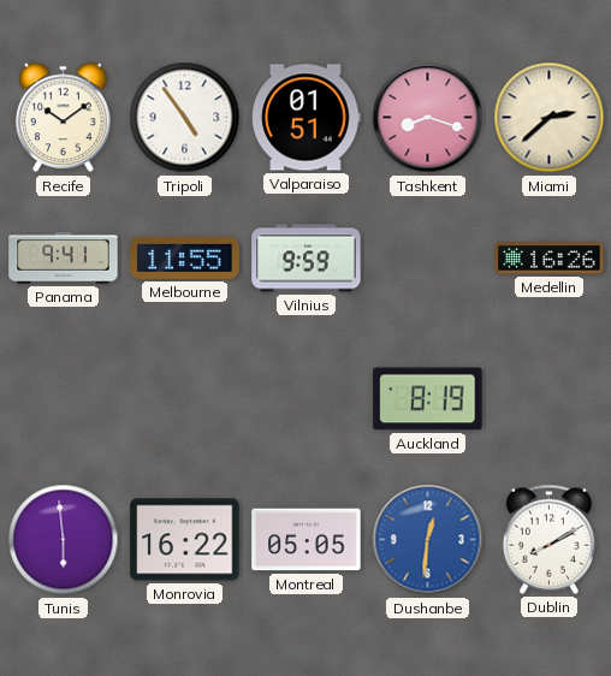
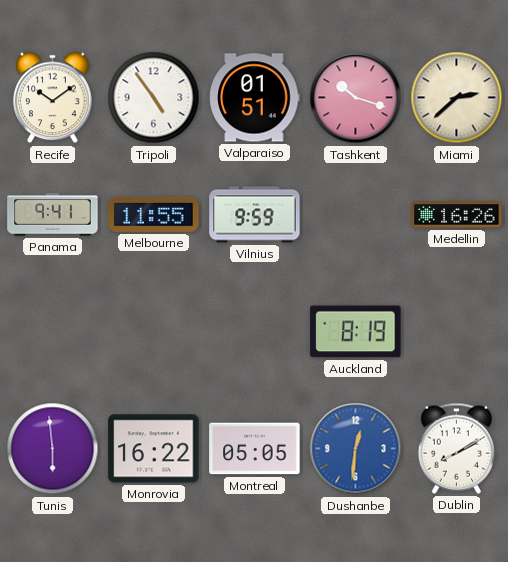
Tashkent: 8:18 -> 10:18 (356, 98)
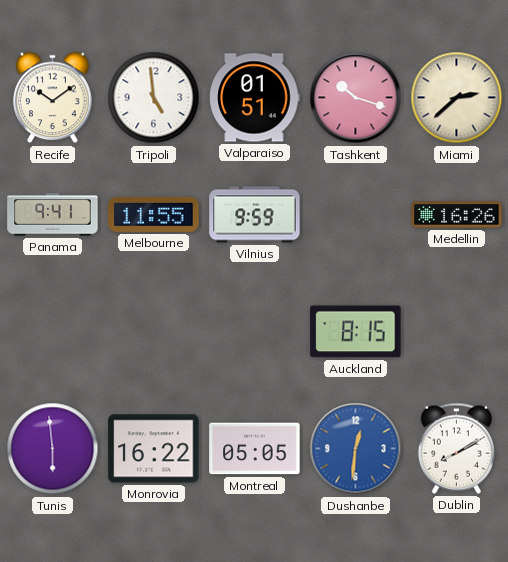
Tripoli: 4:54 -> 4:59 (154, 98)
Auckland: 8:19 -> 8:15 (356, 332)
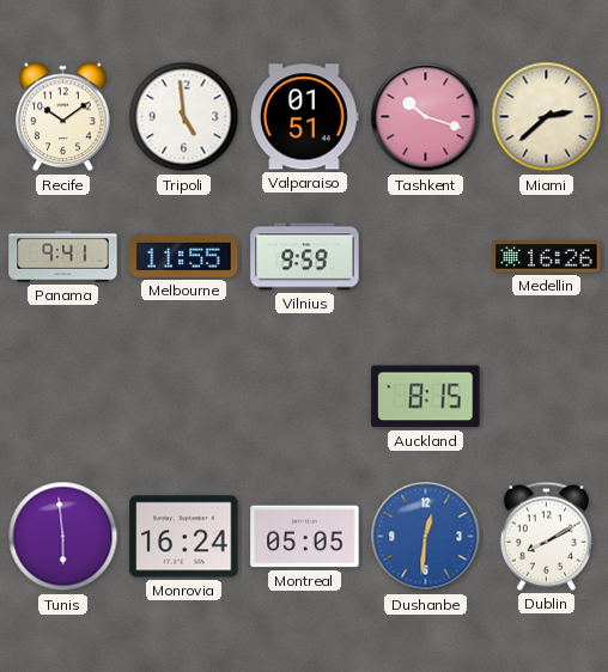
Monrovia: 16:22 -> 16:24 (184, 537)
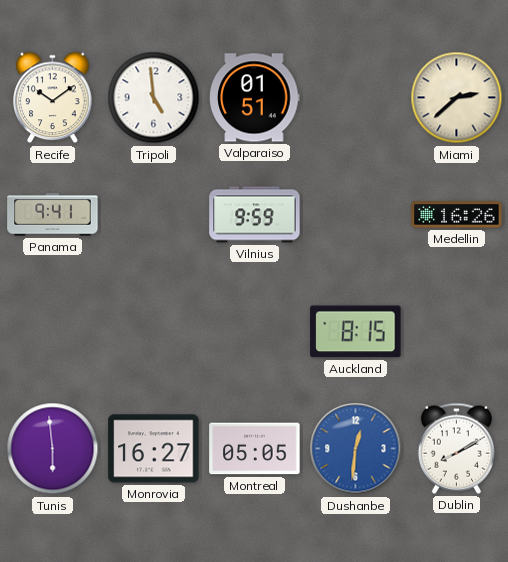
Tashkent: 10:18 -> none (426, 117)
Melbourne: 11:55 -> none (184, 256)
Monrovia: 16:24 -> 16:27 (154, 449)
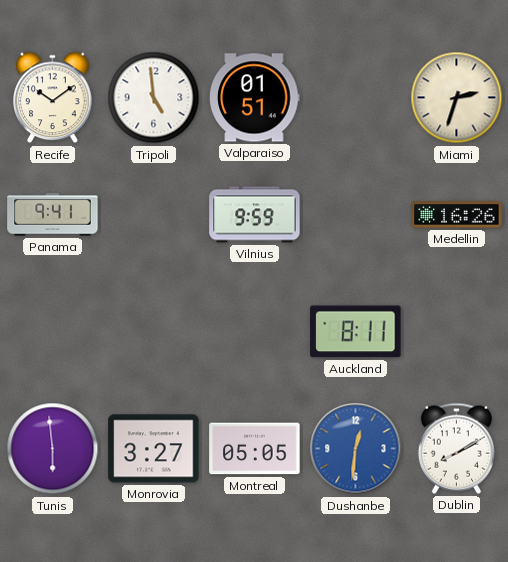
Miami: 2:38 -> 2:33 (457, 98)
Auckland: 8:15 -> 8:11 (356, 332)
Monrovia: 16:27 -> 3:27 (154, 449)
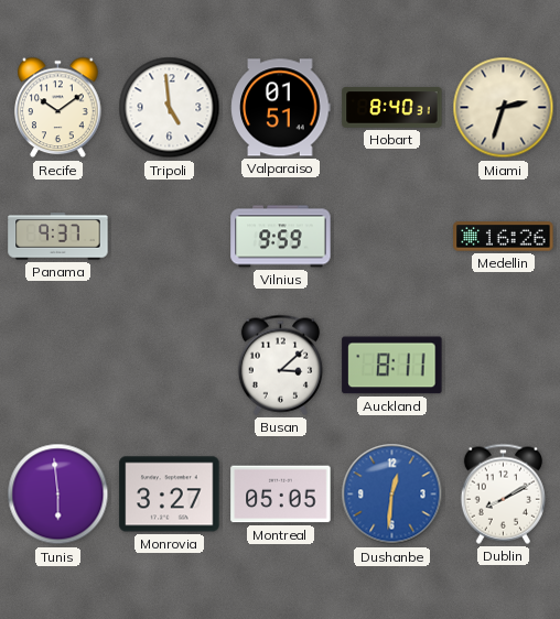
Hobart: none -> 8:40 (392, 108)
Panama: 9:41 -> 9:37 (58, 237)
Busan: none -> 3:08 (280, 365)
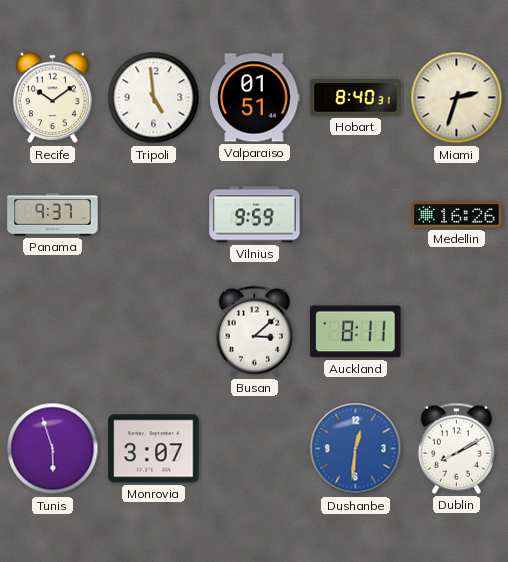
Tunis: 5:59 -> 5:57 (53, 449)
Monrovia: 3:27 -> 3:07 (154, 449)
Montreal: 05:05 -> none (281, 495)
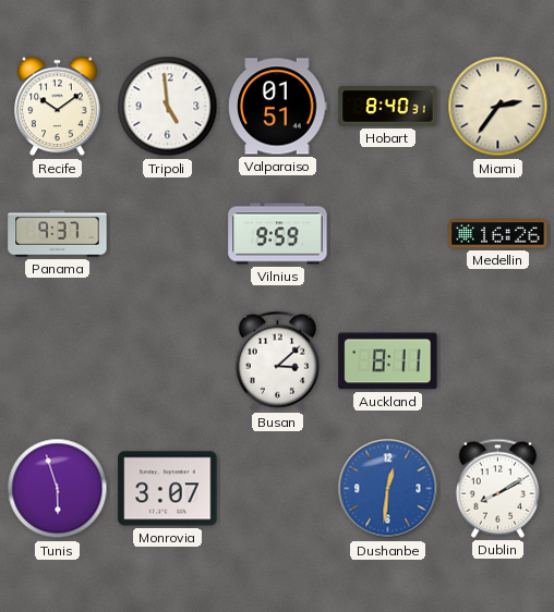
Miami: 2:33 -> 2:36 (498, 107)
